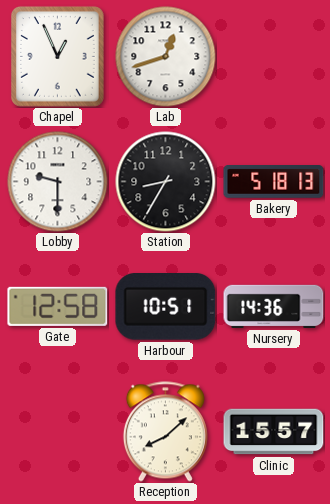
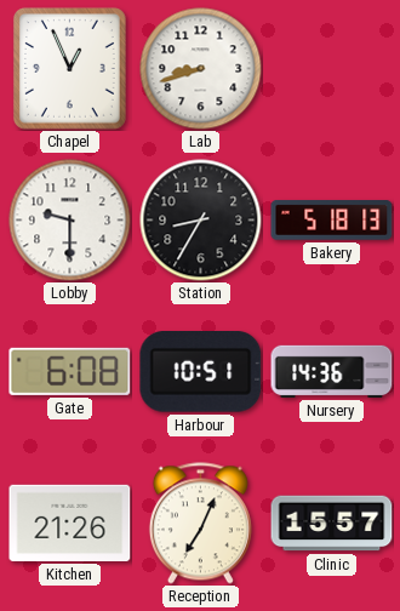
Lab: 12:42 -> 8:42 (201, 69)
Gate: 12:58 -> 6:08 (70, 371)
Kitchen: none -> 21:26 (70, 523)
Reception: 8:08 -> 7:04 (200, 524)
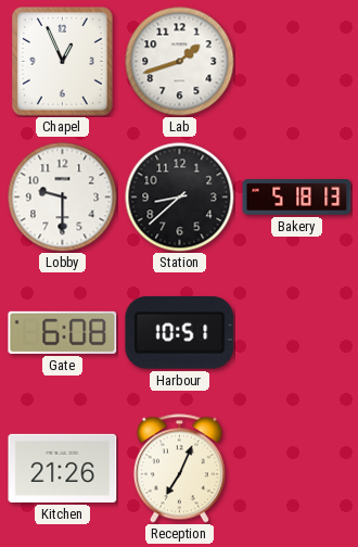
Lab: 8:42 -> 1:42 (180, 62)
Station: 8:35 -> 8:38 (180, 198)
Nursery: 14:36 -> none (332, 371)
Clinic: 15:57 -> none (332, 524)
